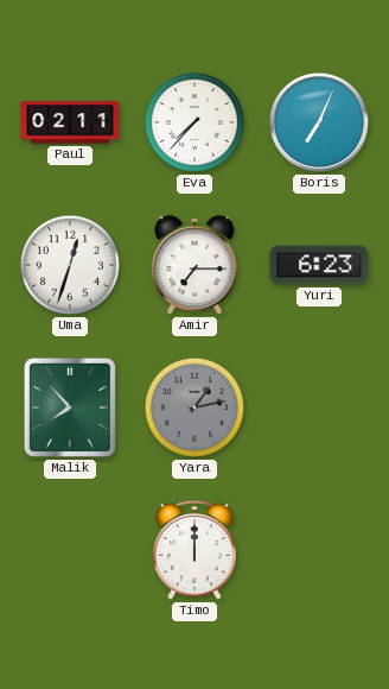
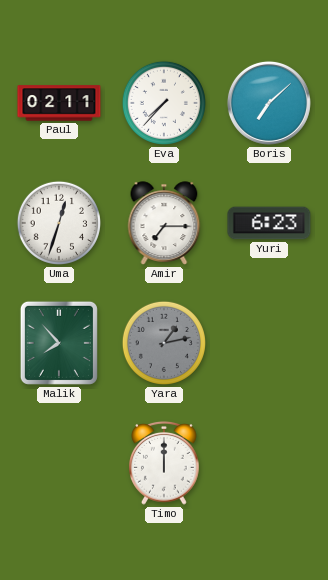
Boris: 7:04 -> 7:08 (269, 103)
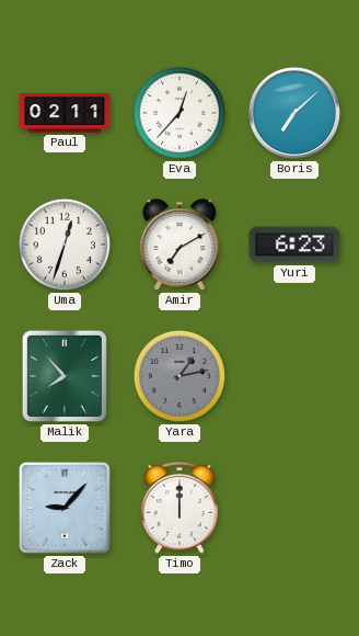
Eva: 7:37 -> 12:37 (179, 113)
Amir: 7:15 -> 7:10 (179, 245)
Zack: none -> 9:07 (65, 508)
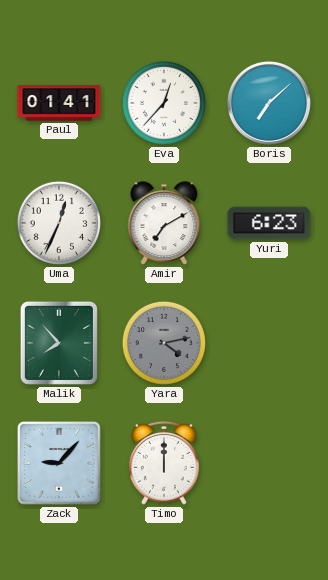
Paul: 02:11 -> 01:41 (59, 103)
Uma: 12:33 -> 12:34 (59, 223)
Yara: 1:13 -> 4:13 (164, 343)
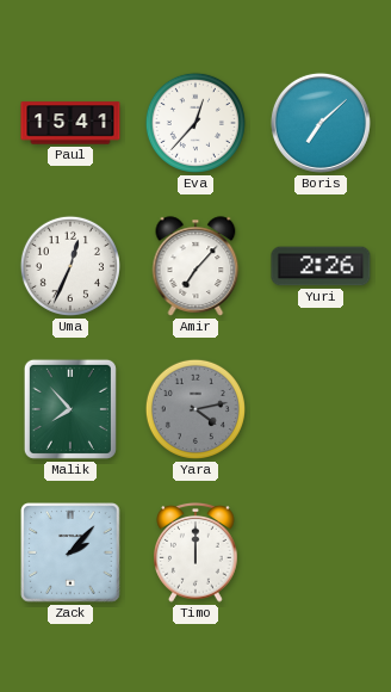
Paul: 01:41 -> 15:41 (70, 123)
Amir: 7:10 -> 7:07 (195, 266)
Yuri: 6:23 -> 2:26 (321, 266)
Zack: 9:07 -> 2:07 (70, 552)
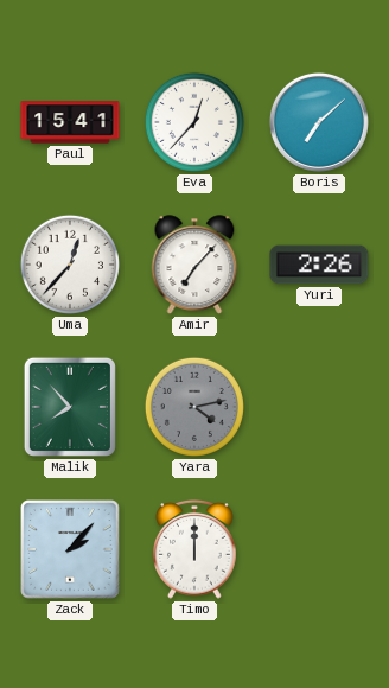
Uma: 12:34 -> 12:37 (70, 265)
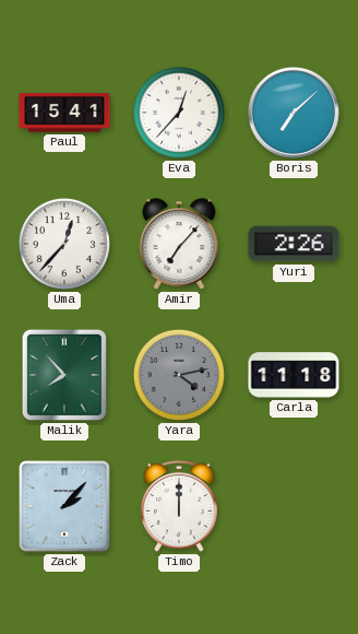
Carla: none -> 11:18 (294, 375)
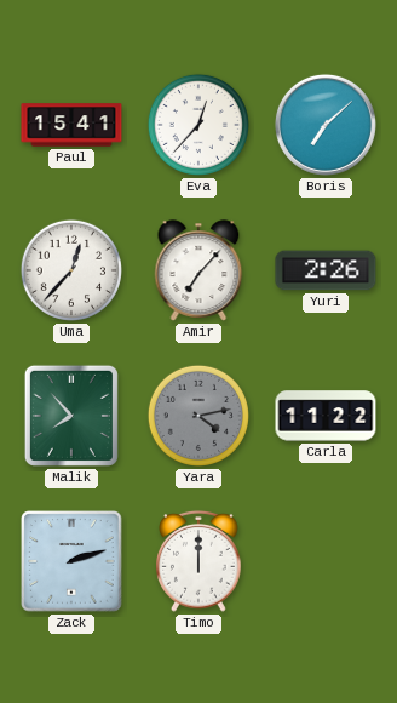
Carla: 11:18 -> 11:22 (326, 416)
Zack: 2:07 -> 2:12 (71, 561)
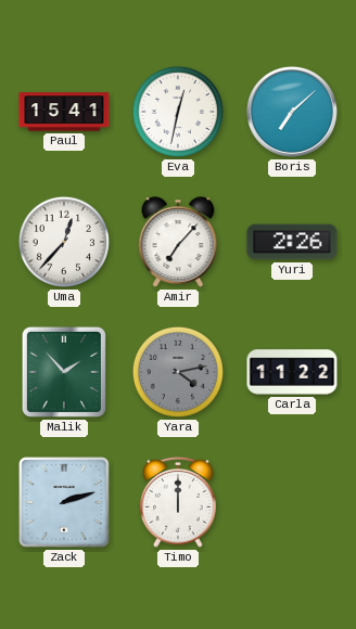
Eva: 12:37 -> 12:32 (178, 112)
Malik: 7:53 -> 1:53 (64, 372)
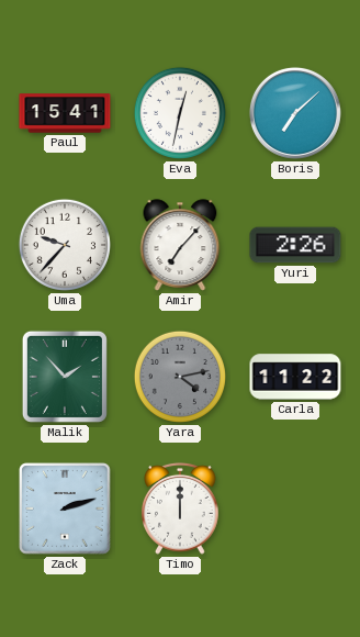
Uma: 12:37 -> 9:37 (65, 245)
